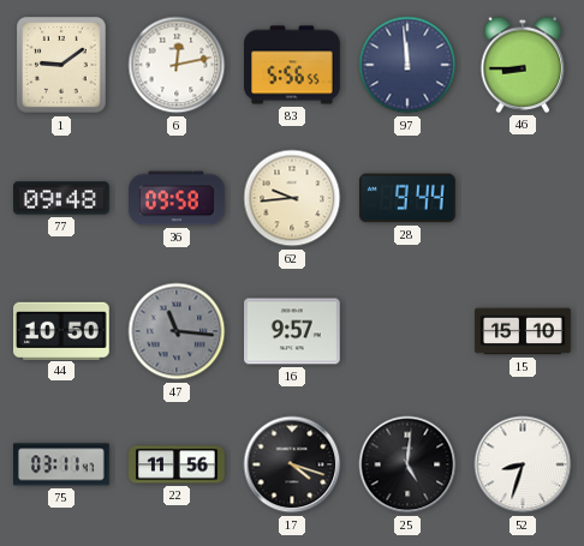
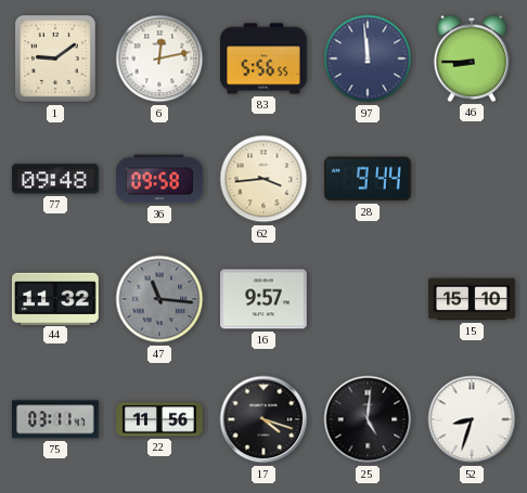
62: 9:44 -> 3:44 (263, 179)
44: 10:50 -> 11:32 (56, 298)
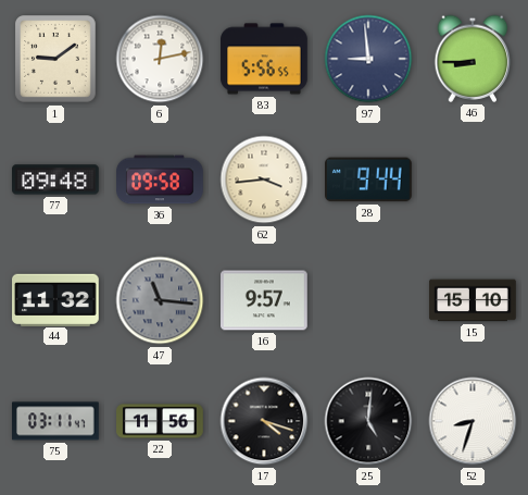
97: 11:59 -> 8:59 (368, 59)
